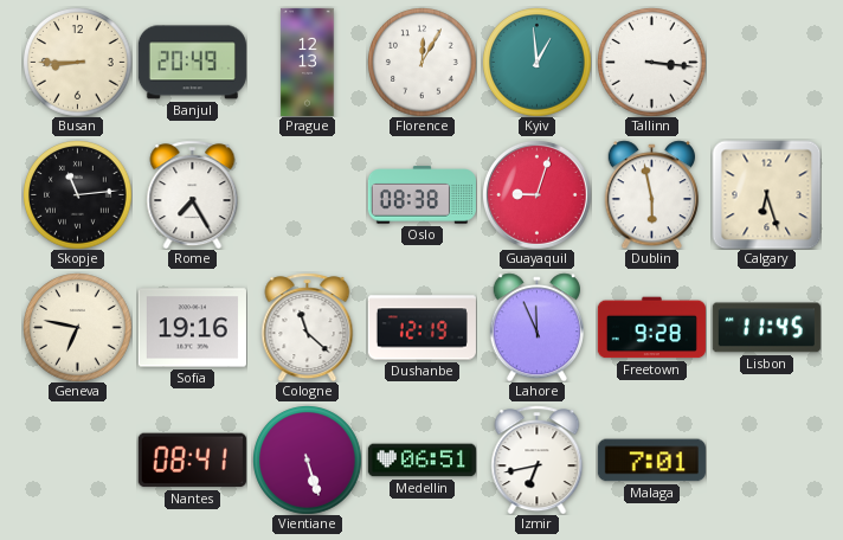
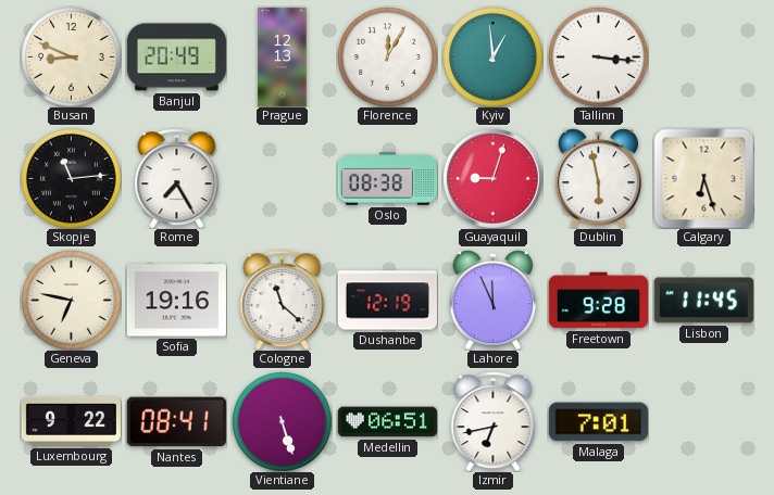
Busan: 8:45 -> 8:49 (72, 58)
Luxembourg: none -> 9:22 (71, 421)
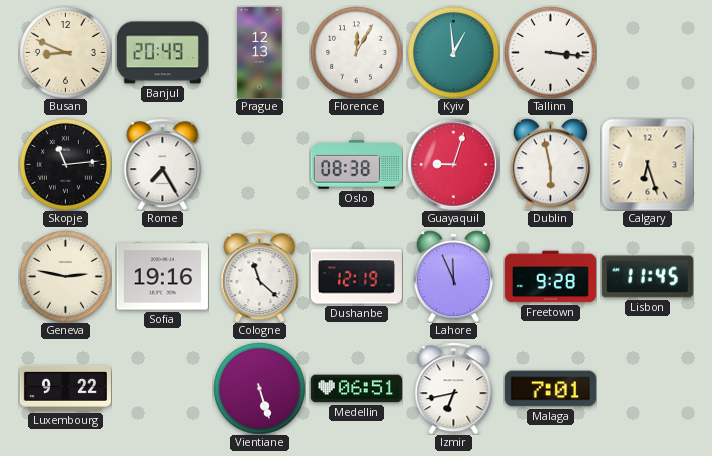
Geneva: 6:47 -> 2:47 (66, 277)
Nantes: 08:41 -> none (176, 422)
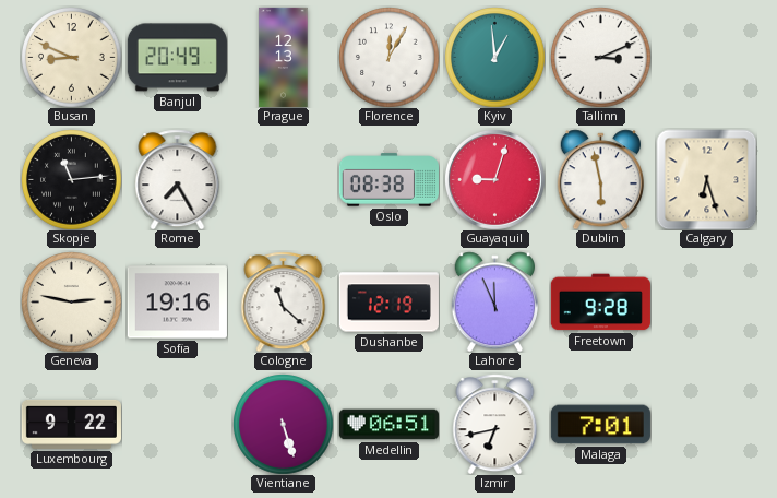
Tallinn: 3:16 -> 3:11 (601, 58)
Lisbon: 11:45 -> none (647, 277)
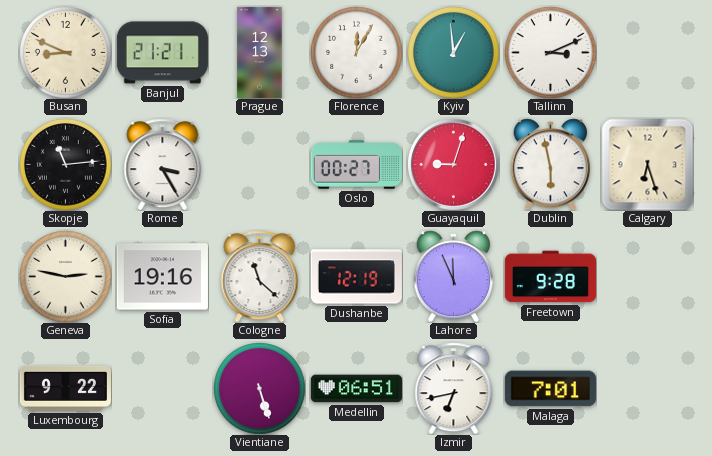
Banjul: 20:49 -> 21:21 (162, 53)
Rome: 7:25 -> 3:25 (163, 164)
Oslo: 08:38 -> 00:27 (356, 165)
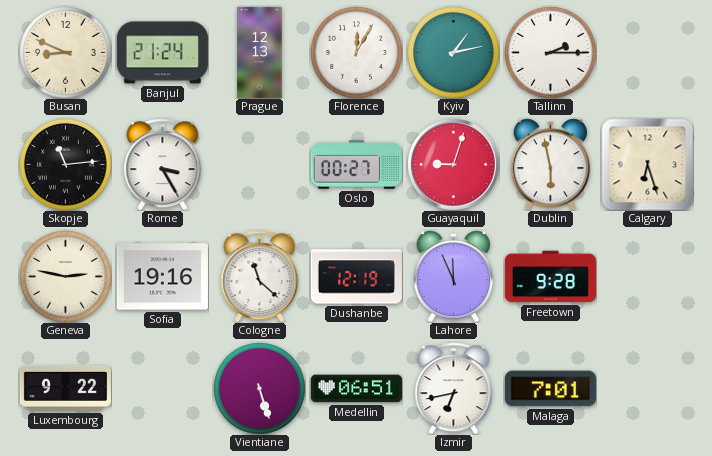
Banjul: 21:21 -> 21:24 (162, 53)
Kyiv: 12:59 -> 1:13 (454, 53)
Tallinn: 3:11 -> 2:15 (551, 53)
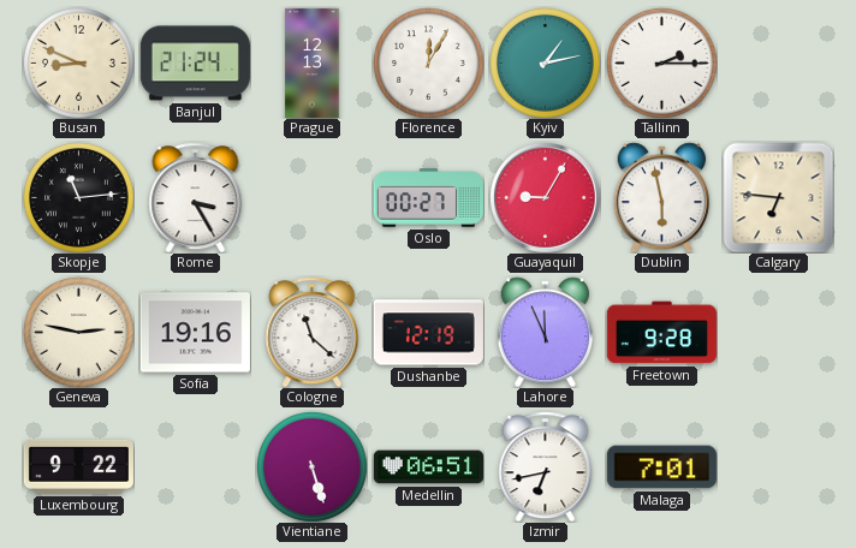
Guayaquil: 9:03 -> 9:05 (546, 198)
Calgary: 6:27 -> 6:46 (778, 197)
